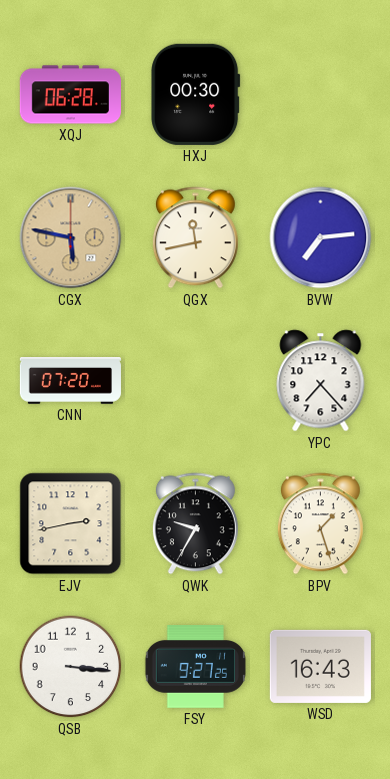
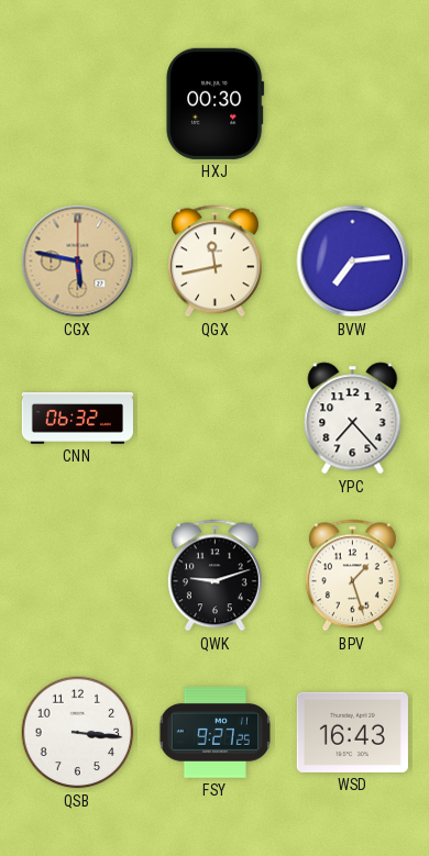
XQJ: 06:28 -> none (70, 95)
CNN: 07:20 -> 06:32 (77, 419)
EJV: 2:43 -> none (71, 524)
QWK: 9:35 -> 9:12 (215, 576)
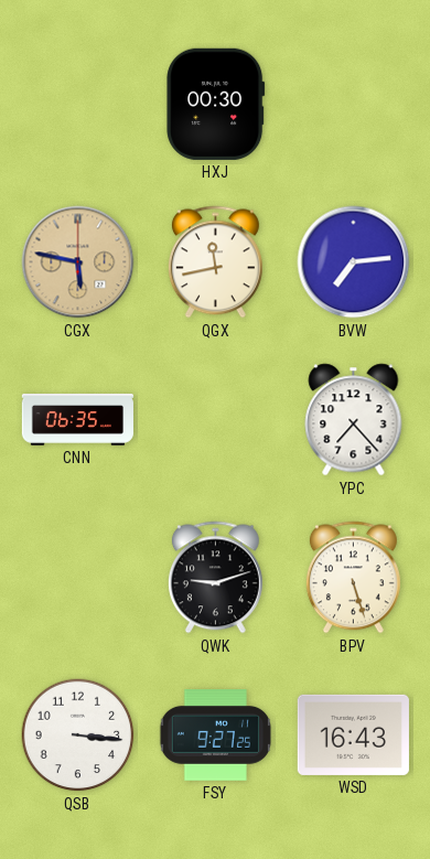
CNN: 06:32 -> 06:35 (77, 420)
BPV: 1:27 -> 5:27 (353, 578)
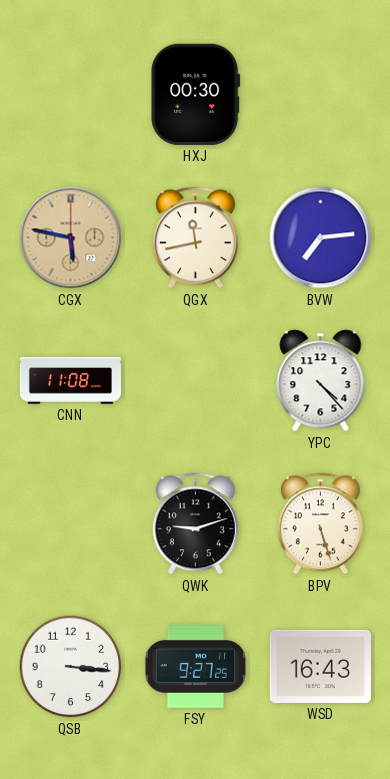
CNN: 06:35 -> 11:08 (70, 381)
YPC: 7:23 -> 4:23 (321, 381)
